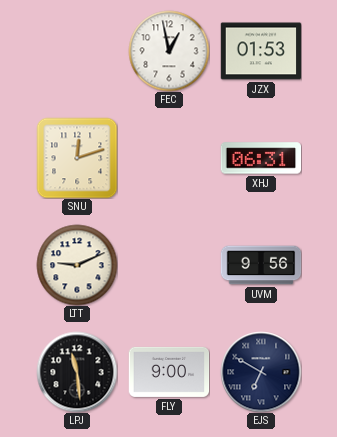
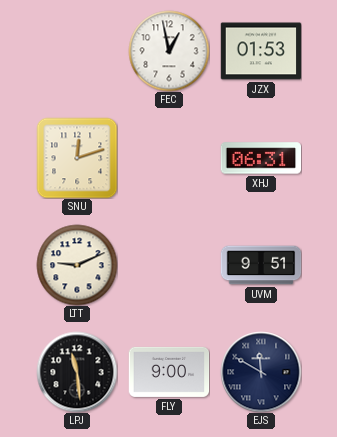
UVM: 9:56 -> 9:51 (261, 265)
EJS: 6:50 -> 11:50 (261, 372)
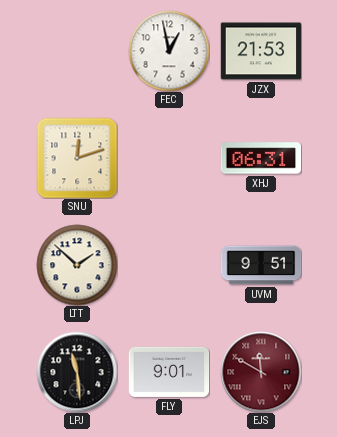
JZX: 01:53 -> 21:53 (261, 51)
LTT: 9:11 -> 1:52 (77, 265)
FLY: 9:00 -> 9:01 (169, 372)
EJS dial: navy -> burgundy (261, 372)
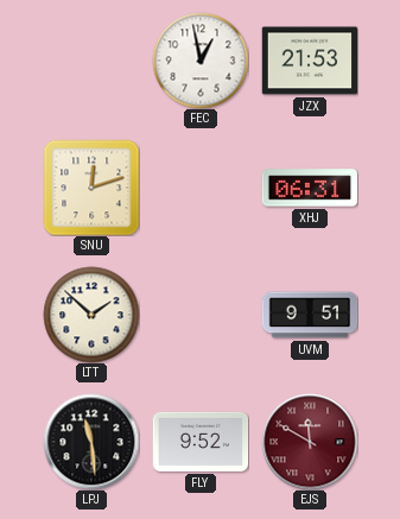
FLY: 9:01 -> 9:52 (201, 442)
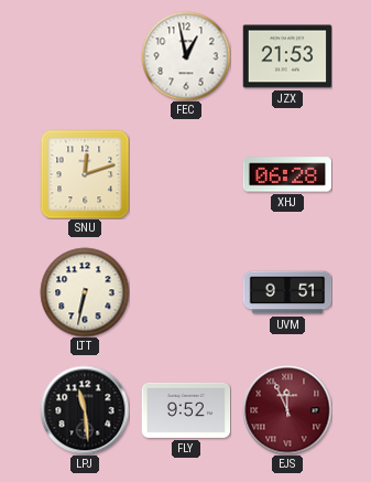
XHJ: 06:31 -> 06:28 (287, 174)
LTT: 1:52 -> 6:32 (85, 292)
EJS: 11:50 -> 11:56 (287, 410)
